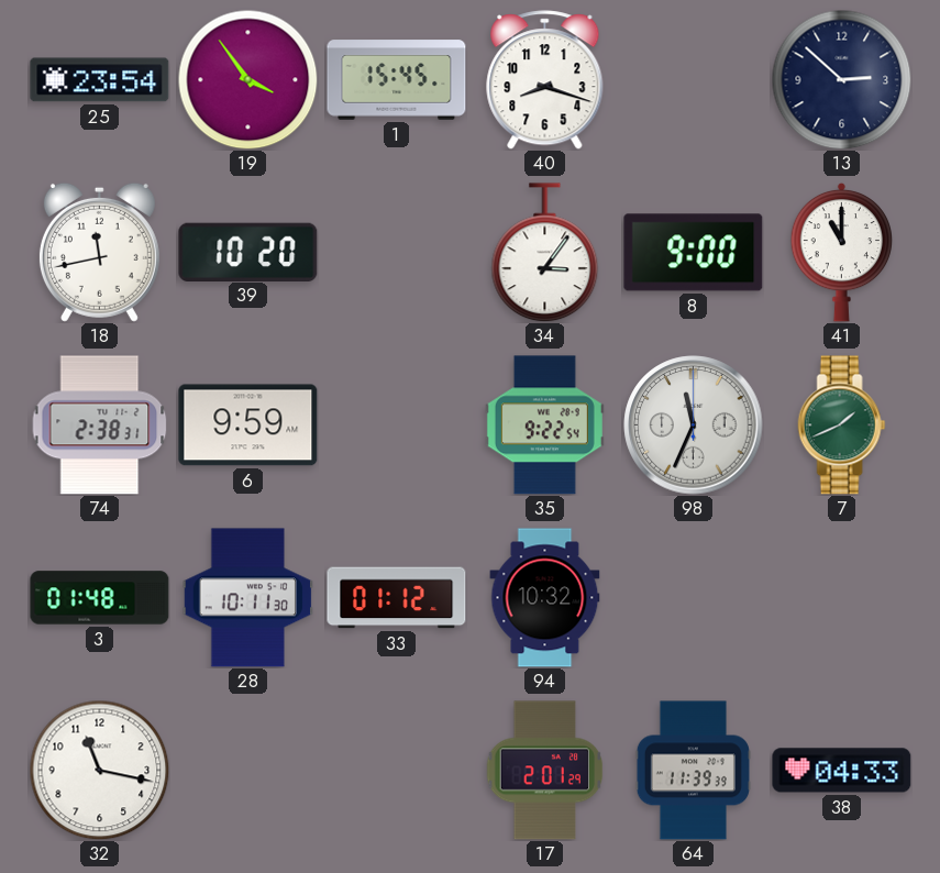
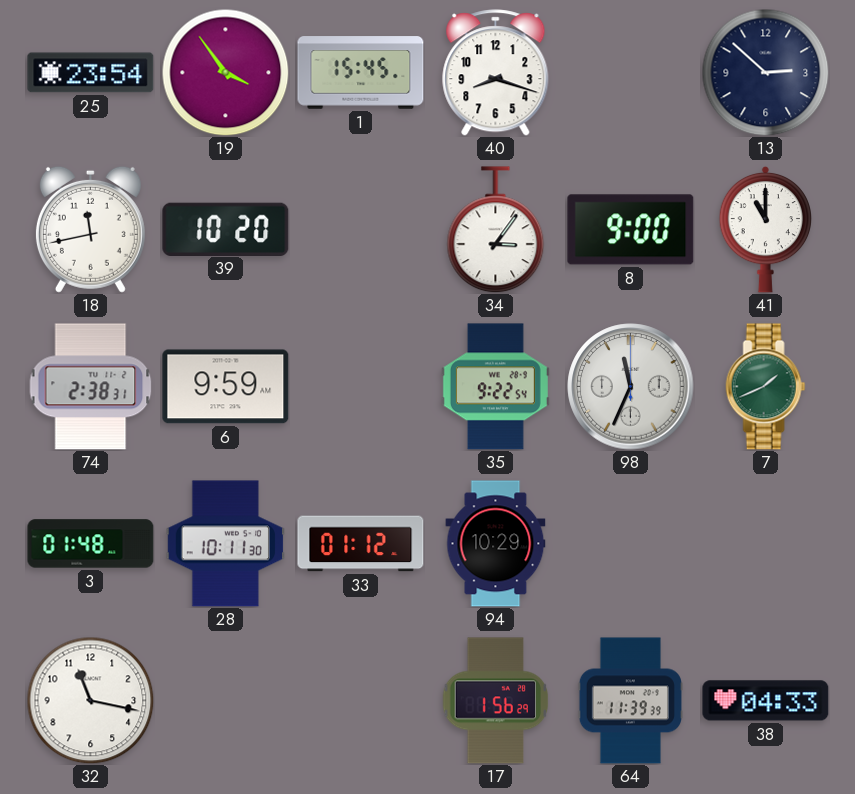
94: 10:32 -> 10:29 (496, 544)
17: 2:01 -> 1:56 (496, 701)
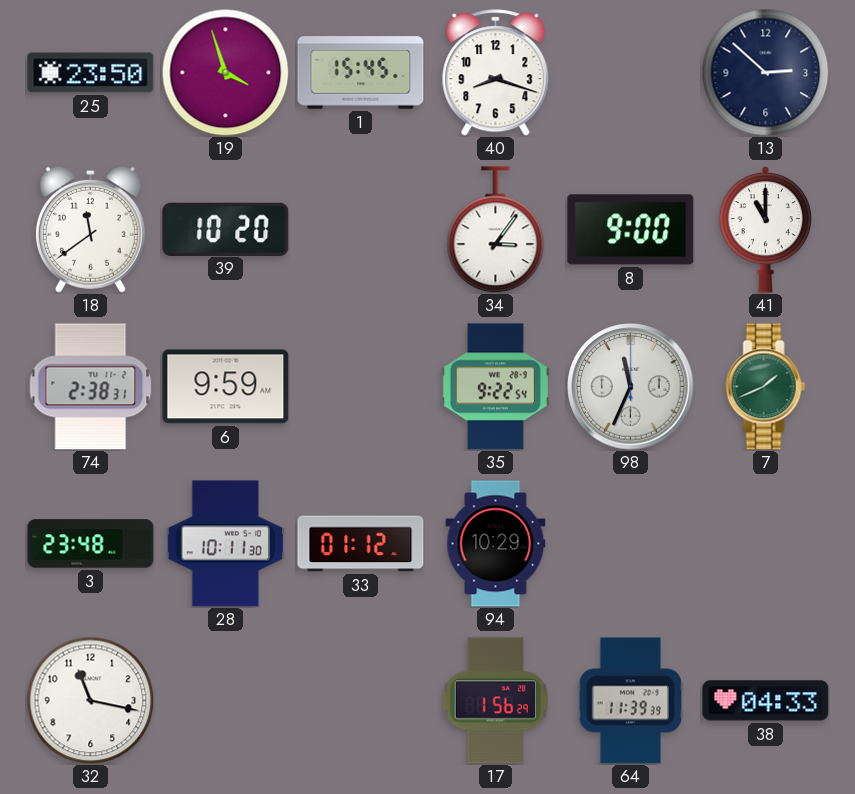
25: 23:54 -> 23:50 (91, 73)
19: 3:54 -> 3:57 (225, 72)
18: 11:43 -> 11:39 (90, 229)
3: 01:48 -> 23:48 (91, 544)
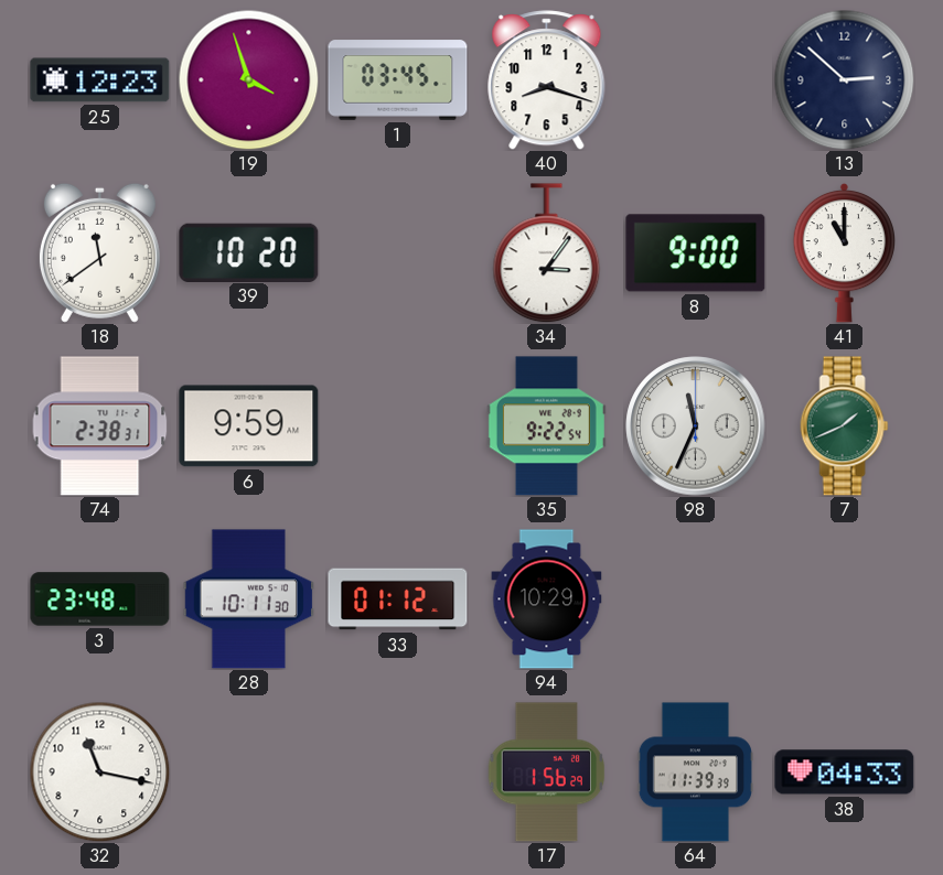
25: 23:50 -> 12:23 (100, 80)
1: 15:45 -> 03:45 (398, 80)
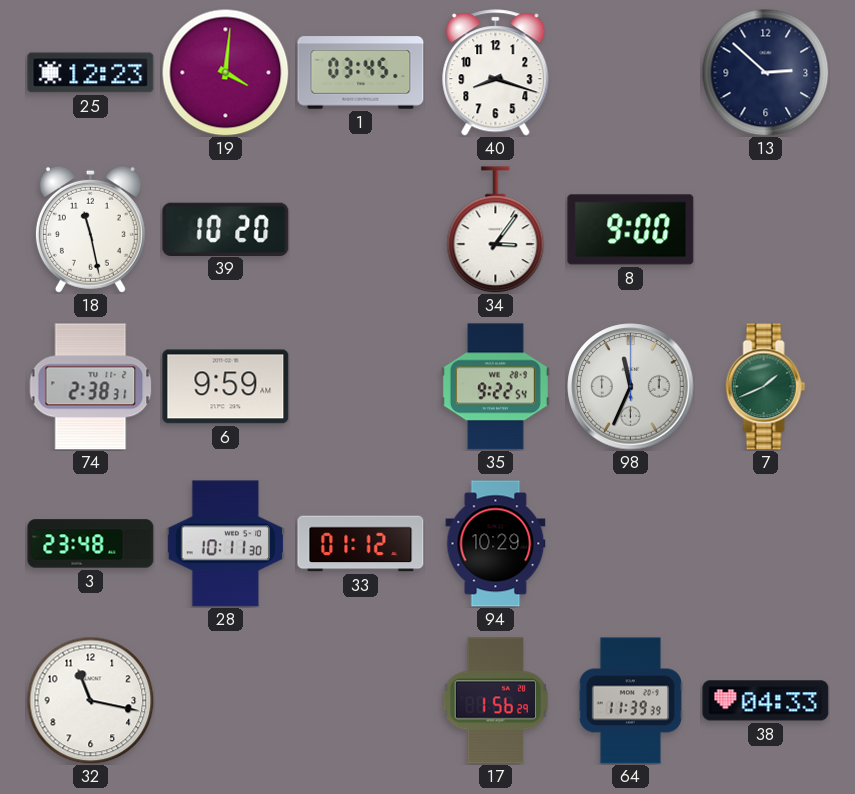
19: 3:57 -> 4:01 (225, 72)
18: 11:39 -> 11:28 (90, 229)
41: 11:00 -> none (844, 252)
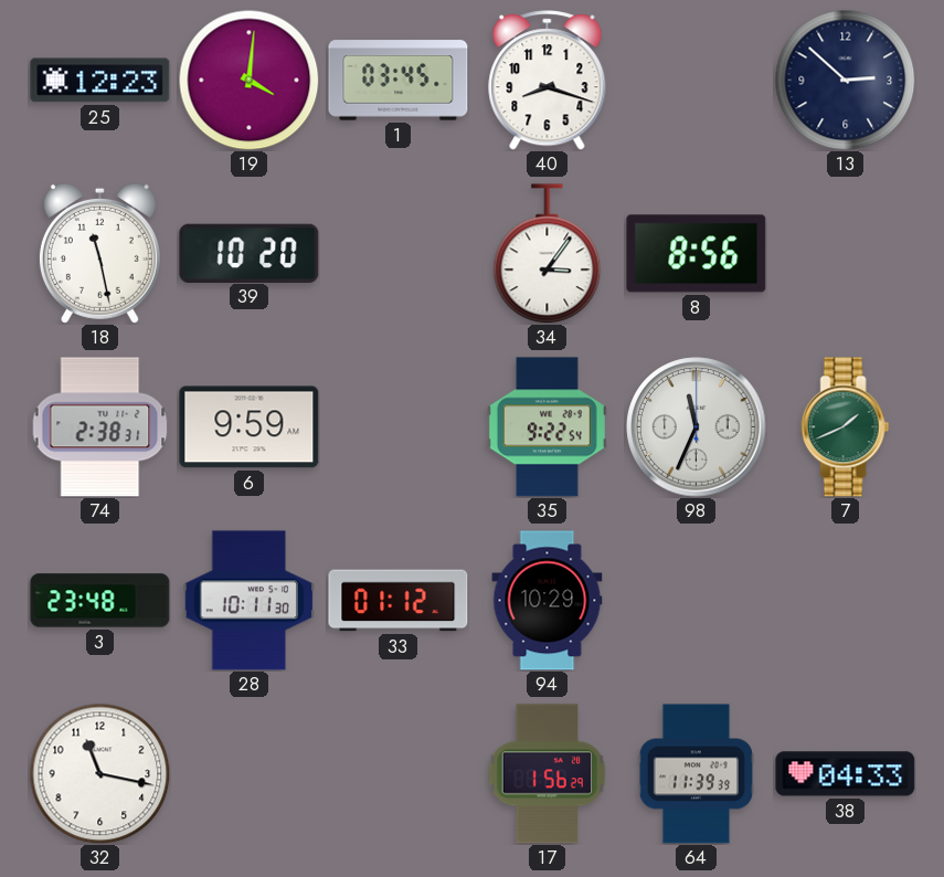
8: 9:00 -> 8:56 (697, 254)
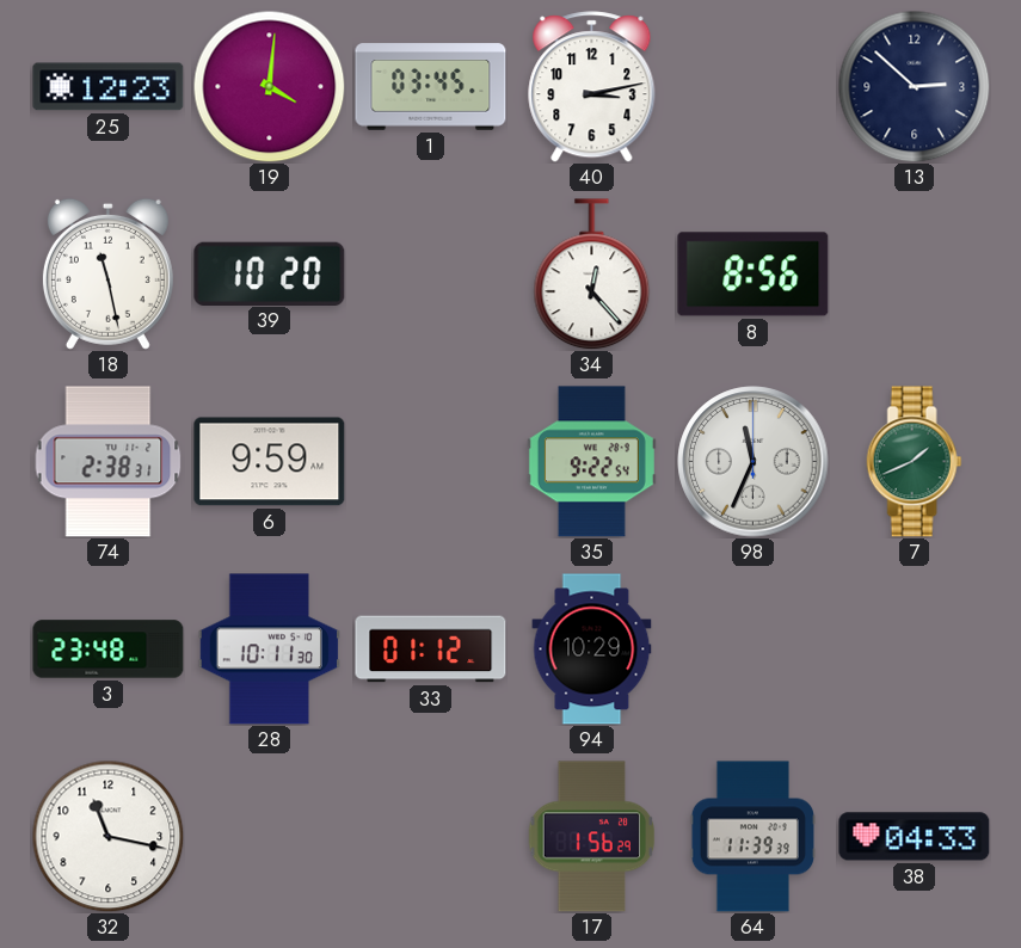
40: 8:18 -> 3:13 (592, 87)
34: 3:06 -> 12:23 (592, 275)
